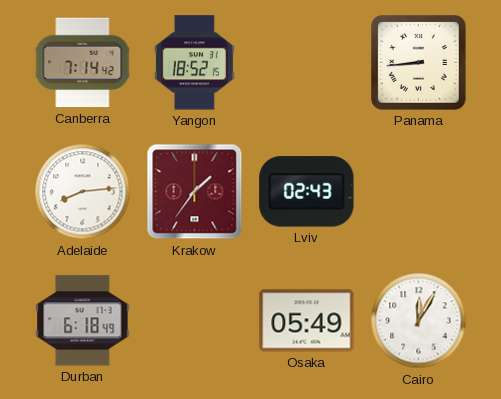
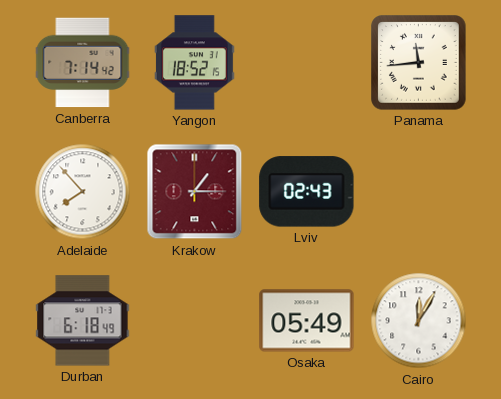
Panama: 8:44 -> 11:44 (419, 63)
Adelaide: 8:14 -> 7:53 (83, 192)
Krakow: 1:36 -> 1:15 (195, 192)
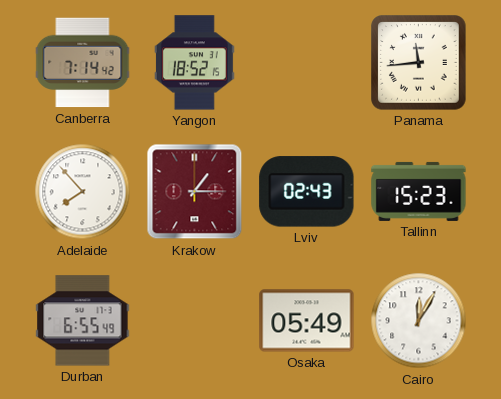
Tallinn: none -> 15:23 (419, 191)
Durban: 6:18 -> 6:55 (83, 321)
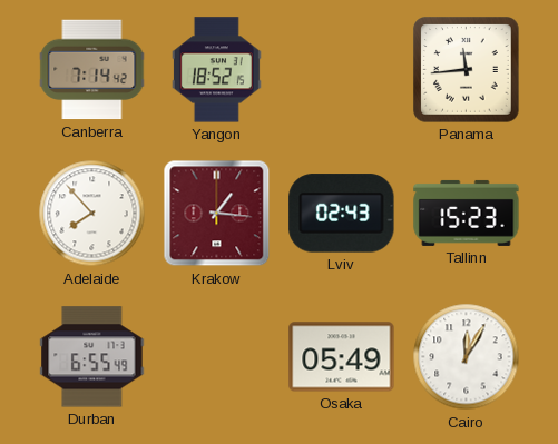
Krakow: 1:15 -> 1:16 (217, 214)
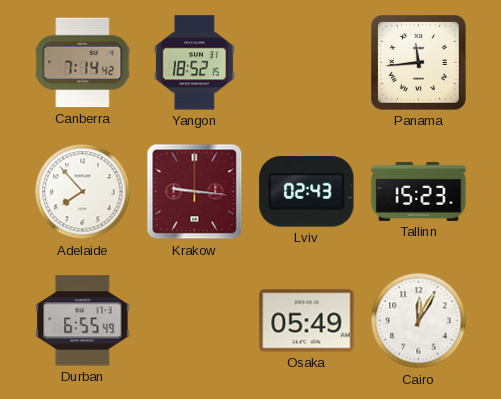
Krakow: 1:16 -> 9:16 (195, 192)
